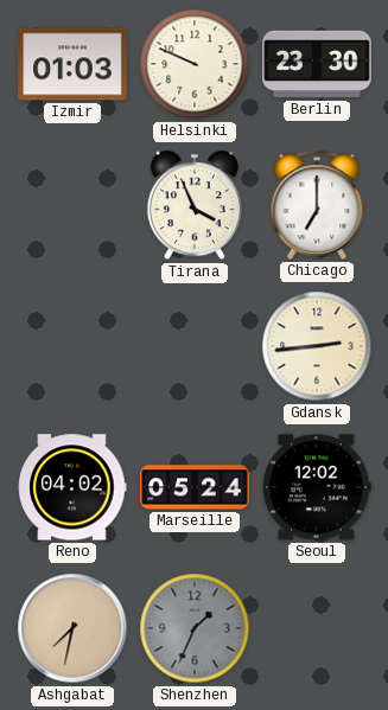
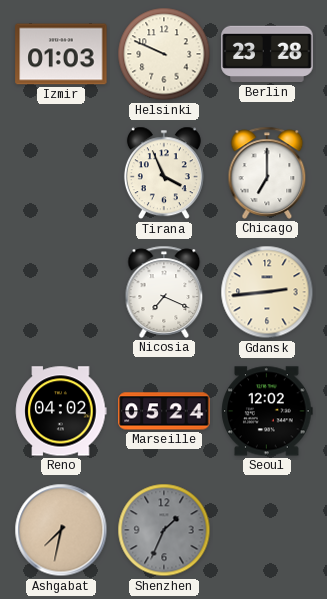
Berlin: 23:30 -> 23:28 (267, 54)
Nicosia: none -> 7:19 (164, 292)
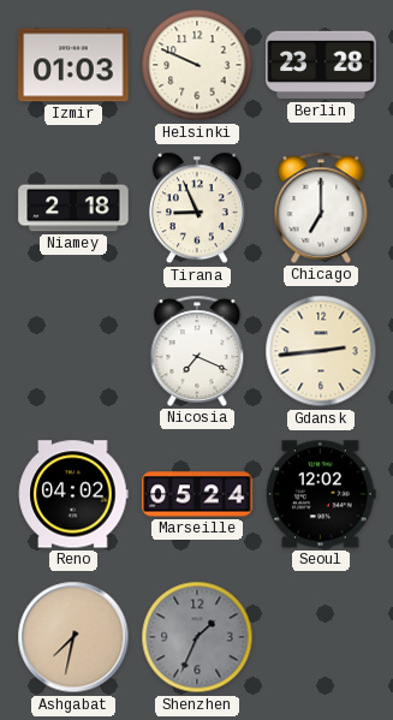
Niamey: none -> 2:18 (73, 208)
Tirana: 3:56 -> 8:56 (197, 208)
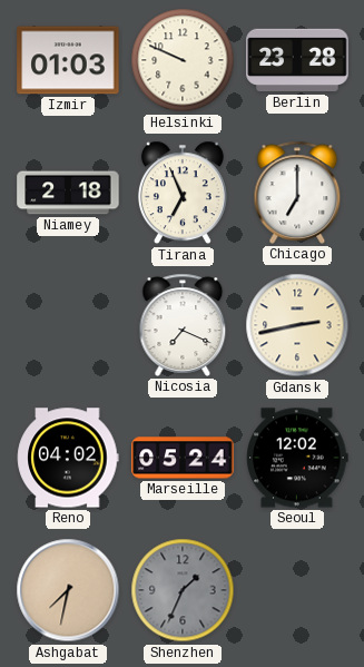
Tirana: 8:56 -> 6:56 (183, 193)
Gdansk: 2:44 -> 2:43 (297, 325)
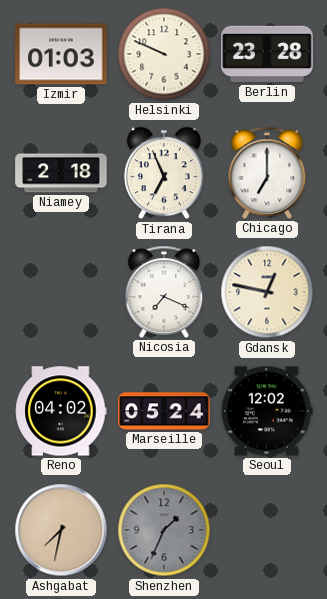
Gdansk: 2:43 -> 12:47 (267, 292)
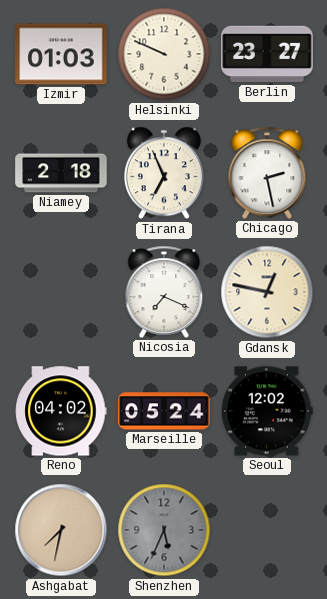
Berlin: 23:28 -> 23:27 (267, 54)
Chicago: 7:00 -> 2:28 (267, 173)
Shenzhen: 1:34 -> 5:34 (164, 530)
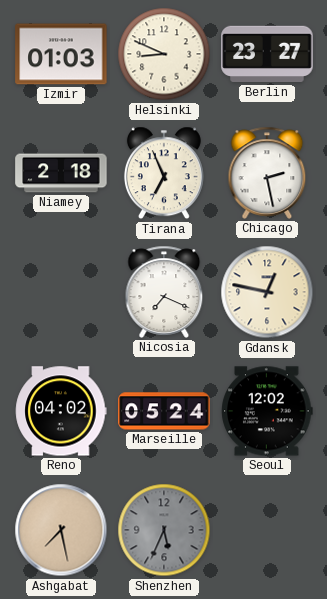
Helsinki: 9:49 -> 8:49 (164, 54)
Ashgabat: 7:32 -> 7:28 (61, 530)
